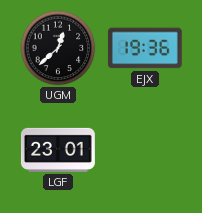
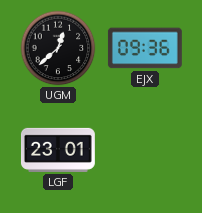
EJX: 19:36 -> 09:36 (145, 48)
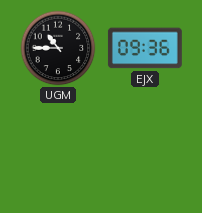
UGM: 12:38 -> 10:45 (58, 48)
LGF: 23:01 -> none (58, 150)
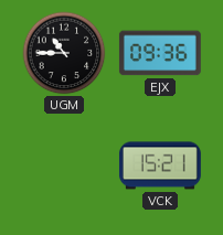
VCK: none -> 15:21 (160, 165)
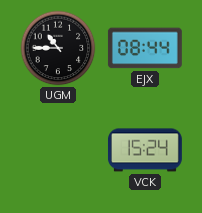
EJX: 09:36 -> 08:44 (145, 48)
VCK: 15:21 -> 15:24 (145, 150)
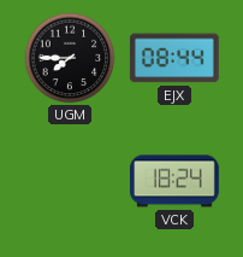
UGM: 10:45 -> 7:45 (70, 58)
VCK: 15:24 -> 18:24 (174, 181)
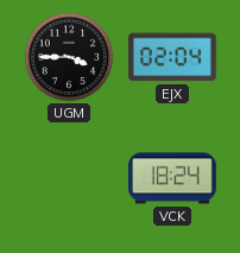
UGM: 7:45 -> 3:45 (69, 57)
EJX: 08:44 -> 02:04 (172, 57)
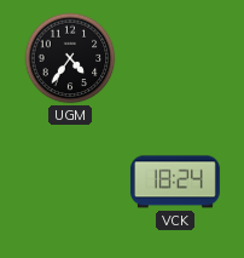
UGM: 3:45 -> 4:36 (70, 58)
EJX: 02:04 -> none (172, 57)
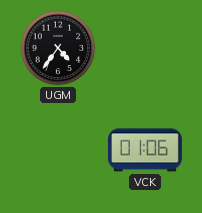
VCK: 18:24 -> 01:06 (145, 150)
